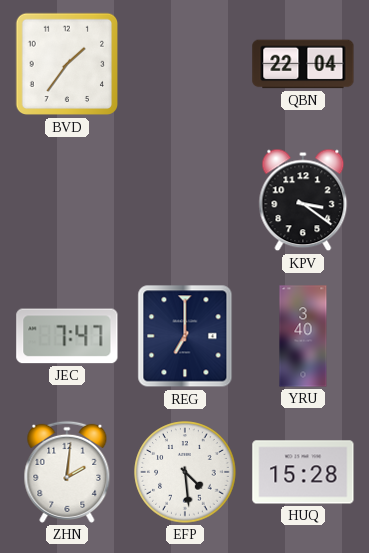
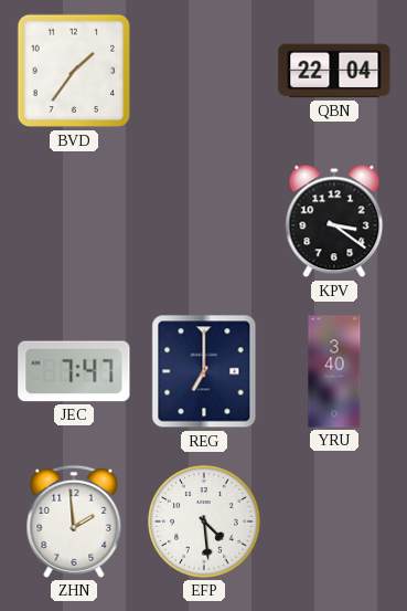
ZHN: 2:01 -> 1:59 (74, 522)
HUQ: 15:28 -> none (303, 472)
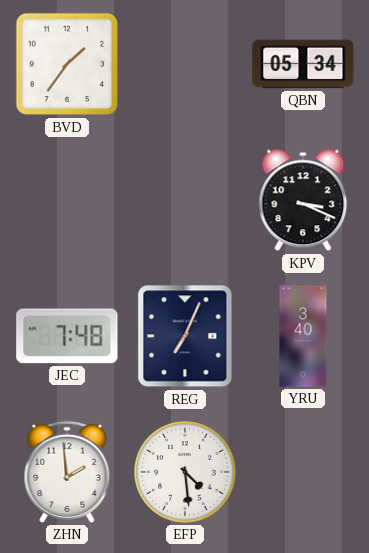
QBN: 22:04 -> 05:34 (303, 64)
KPV: 3:21 -> 3:19 (303, 200)
JEC: 7:47 -> 7:48 (67, 336)
REG: 7:00 -> 7:04 (185, 336)
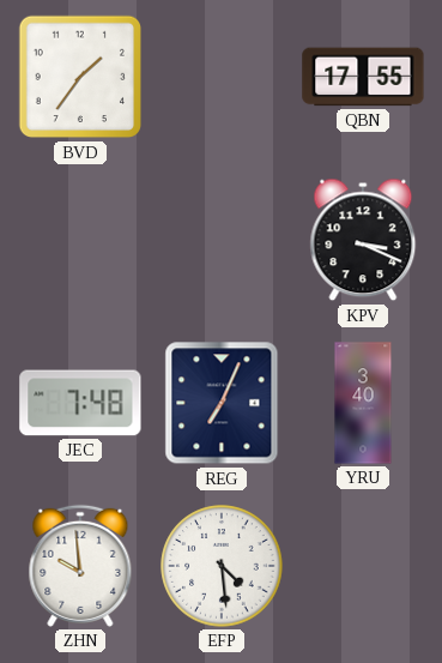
QBN: 05:34 -> 17:55 (363, 77)
ZHN: 1:59 -> 9:59 (80, 566)
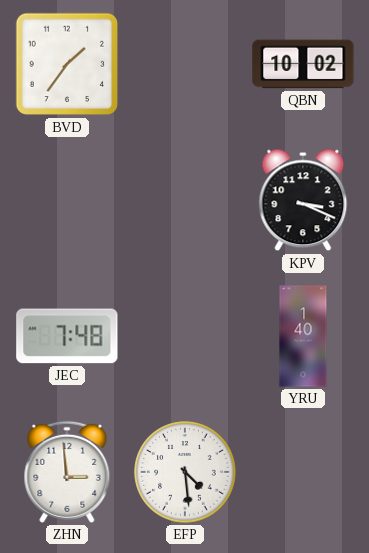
QBN: 17:55 -> 10:02 (303, 64)
REG: 7:04 -> none (222, 403)
YRU: 3:40 -> 1:40 (303, 336)
ZHN: 9:59 -> 2:59 (67, 472)
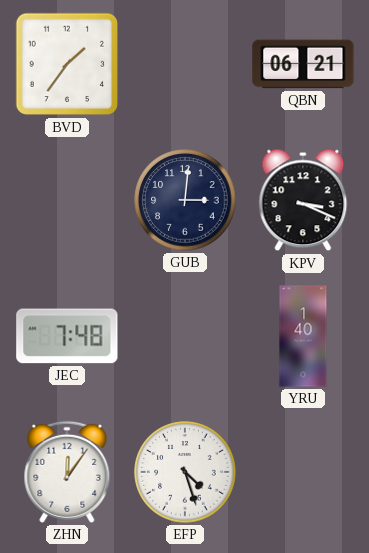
QBN: 10:02 -> 06:21 (303, 64)
GUB: none -> 3:01 (185, 200)
ZHN: 2:59 -> 12:06 (67, 472)
EFP: 4:29 -> 4:27 (185, 472)
